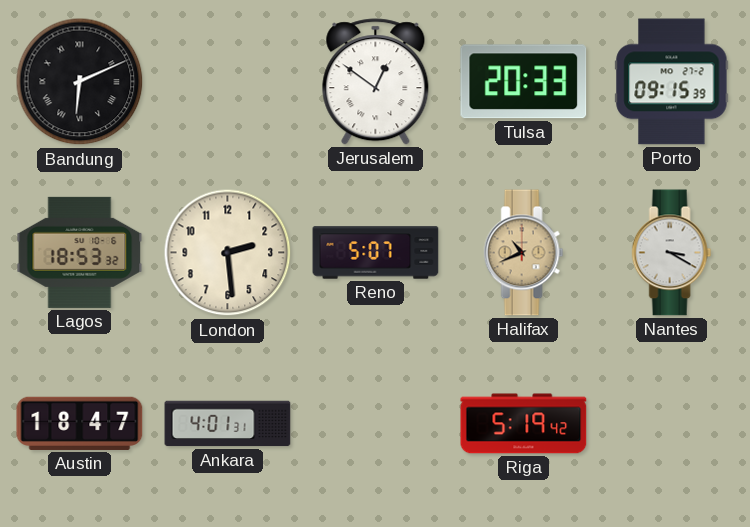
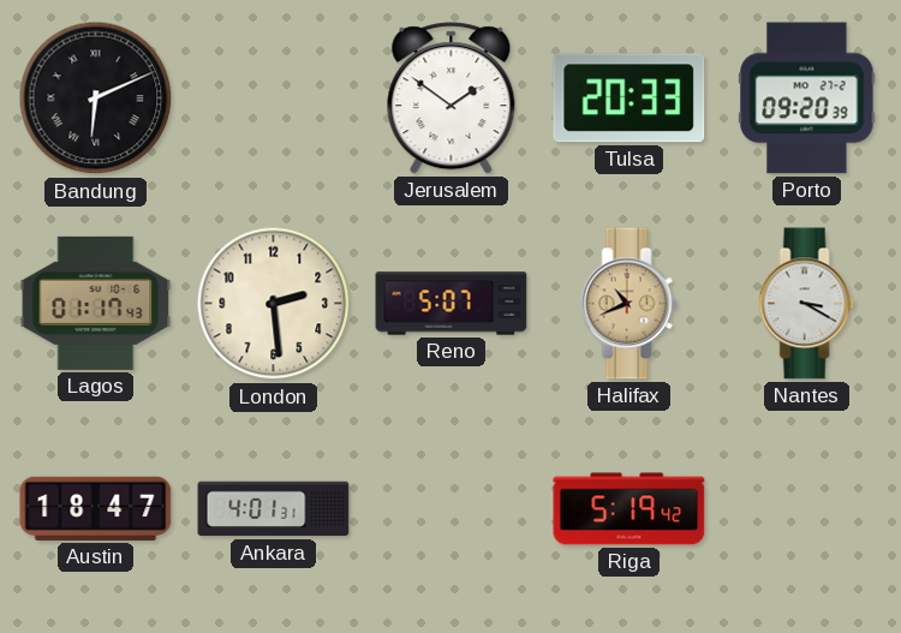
Jerusalem: 12:51 -> 1:51 (452, 98)
Porto: 09:15 -> 09:20 (807, 98)
Lagos: 18:53 -> 01:17 (96, 303)
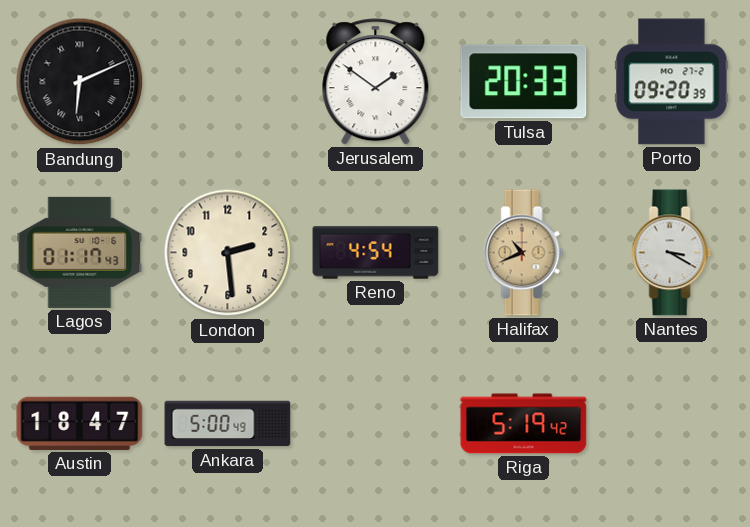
Reno: 5:07 -> 4:54 (376, 253)
Ankara: 4:01 -> 5:00 (228, 424)
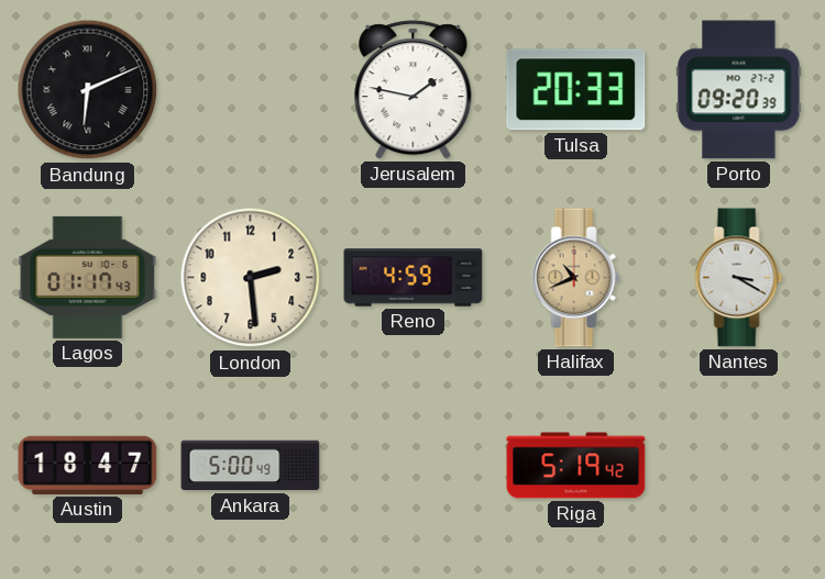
Jerusalem: 1:51 -> 1:47 (414, 90)
Reno: 4:54 -> 4:59 (414, 278)
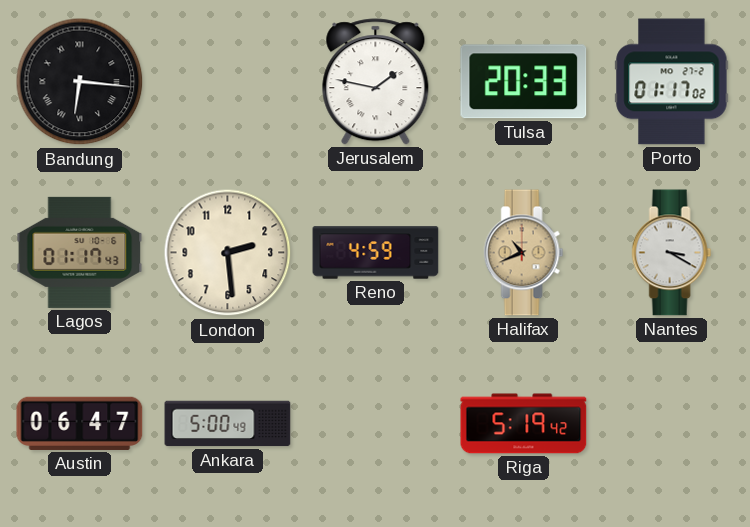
Bandung: 6:11 -> 6:16 (80, 82)
Porto: 09:20 -> 01:17 (672, 82)
Austin: 18:47 -> 06:47 (80, 423)
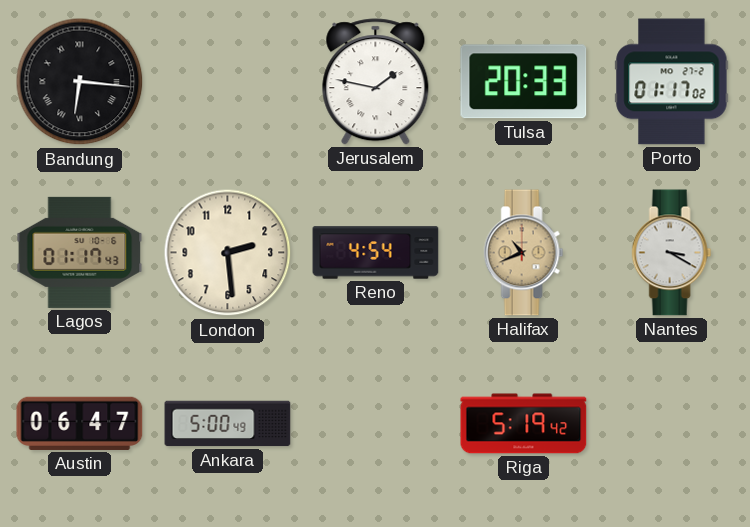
Reno: 4:59 -> 4:54 (376, 253)
